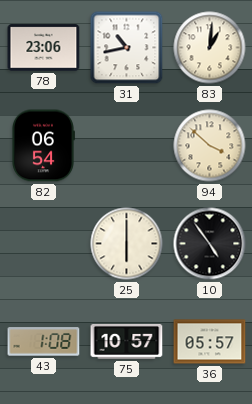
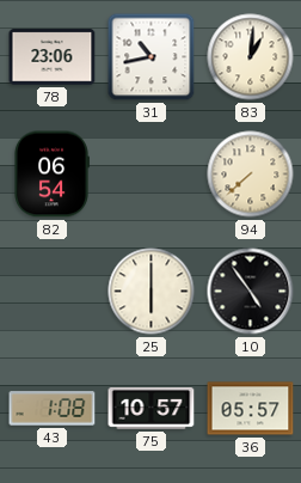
94: 3:52 -> 7:38 (251, 175)
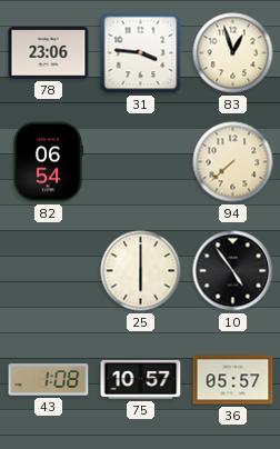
31: 10:43 -> 3:46 (141, 53)
83: 1:01 -> 12:57 (233, 53)
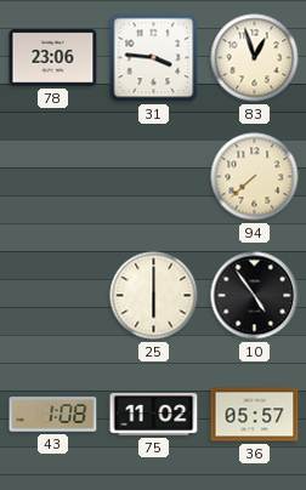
82: 06:54 -> none (49, 162)
75: 10:57 -> 11:02 (154, 414)
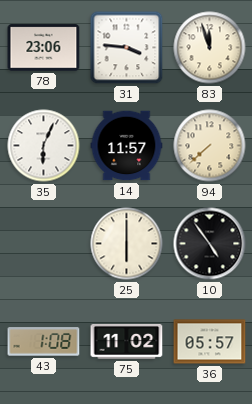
83: 12:57 -> 11:57 (210, 48)
35: none -> 6:04 (44, 146)
14: none -> 11:57 (127, 146)
